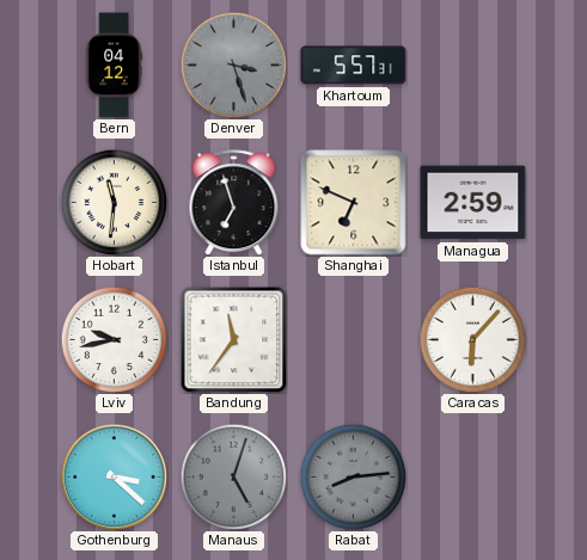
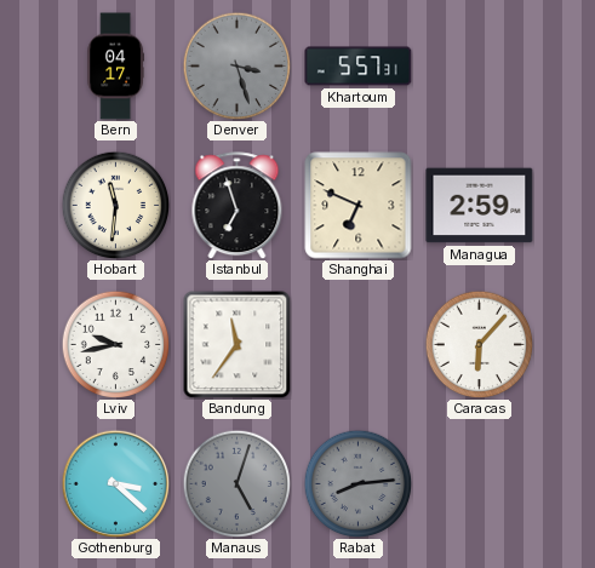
Bern: 04:12 -> 04:17 (115, 67)
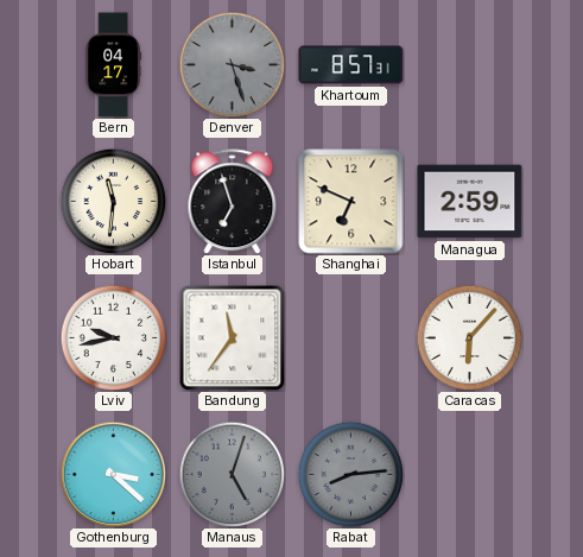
Khartoum: 5:57 -> 8:57 (351, 65)
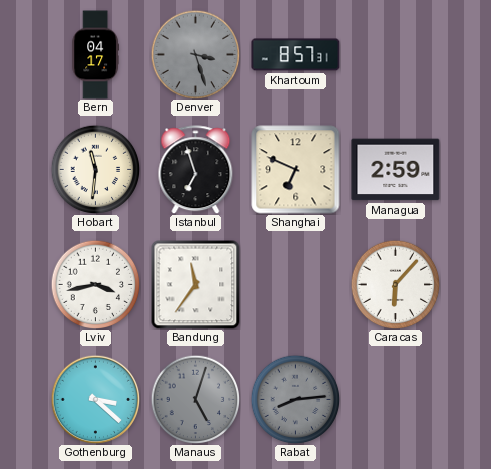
Lviv: 9:43 -> 3:43 (95, 284)
